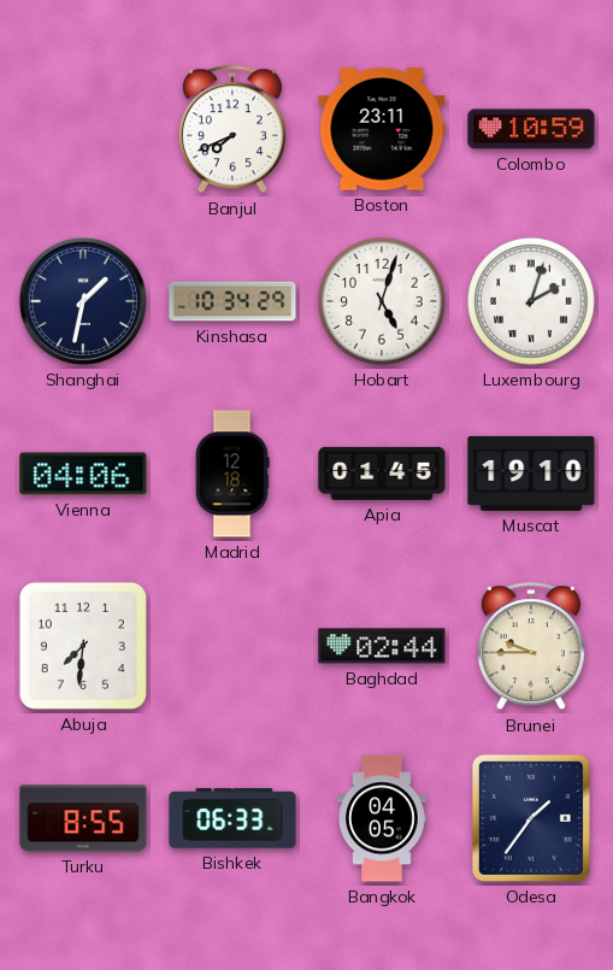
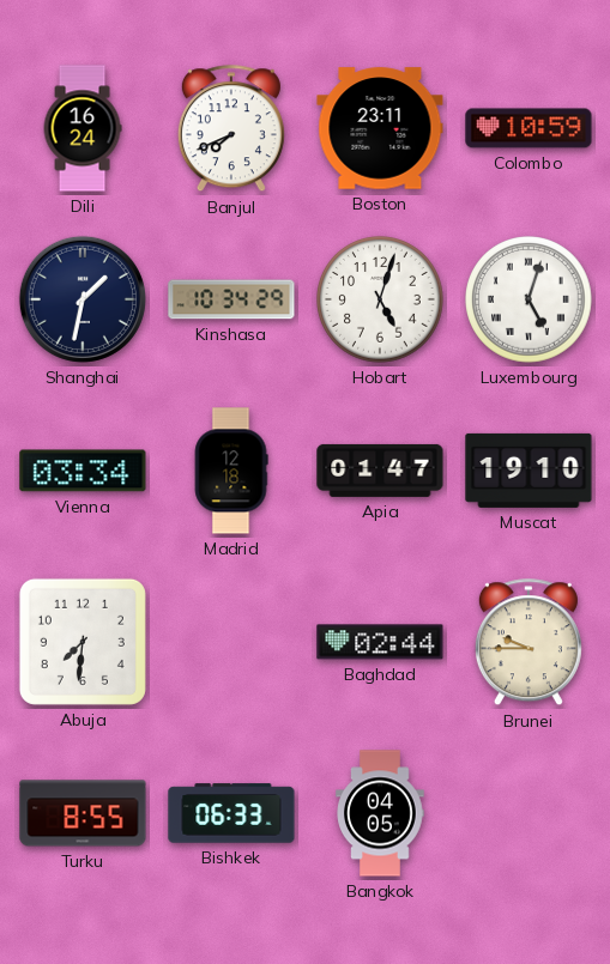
Dili: none -> 16:24 (83, 128)
Luxembourg: 2:03 -> 5:03 (529, 299)
Vienna: 04:06 -> 03:34 (83, 471)
Apia: 01:45 -> 01:47 (380, 471)
Odesa: 1:36 -> none (531, 818)
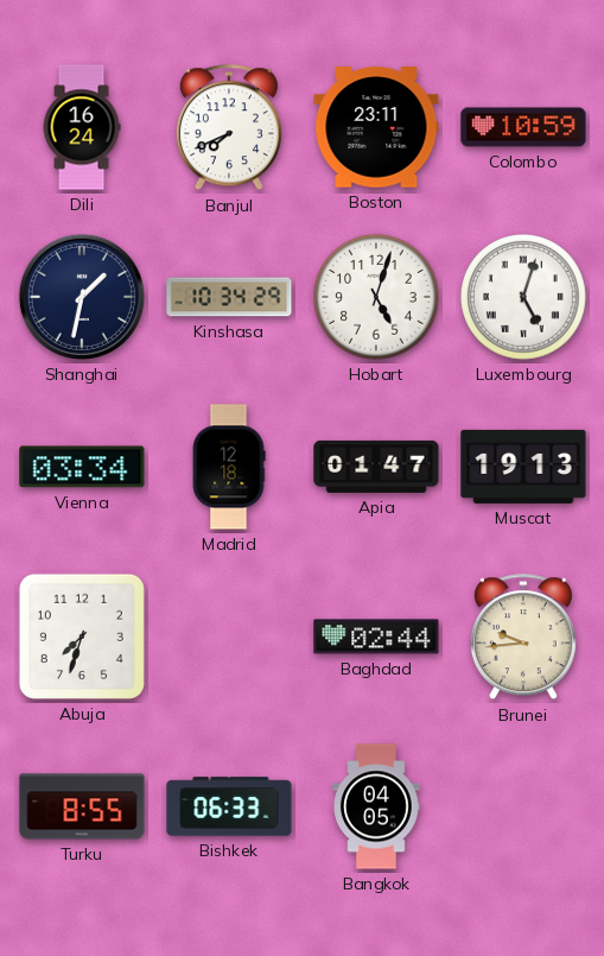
Muscat: 19:10 -> 19:13 (523, 467)
Abuja: 7:31 -> 7:33 (82, 637)
Brunei: 9:45 -> 9:44 (523, 638)
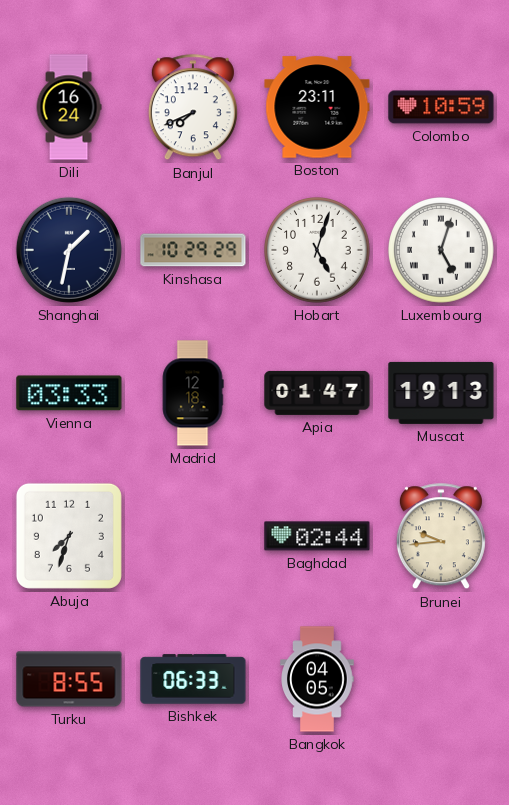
Kinshasa: 10:34 -> 10:29 (193, 250)
Vienna: 03:34 -> 03:33 (69, 393)
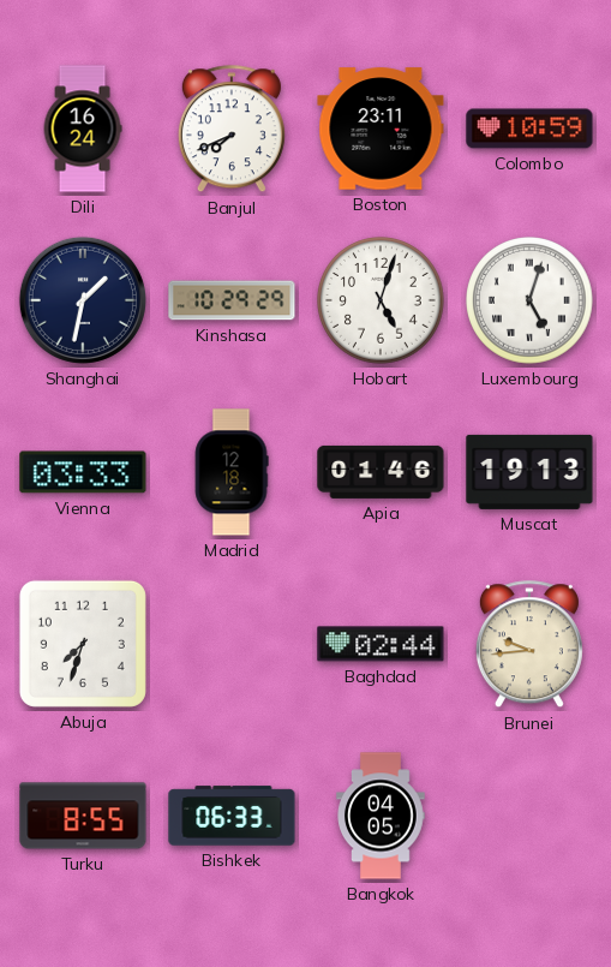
Apia: 01:47 -> 01:46 (381, 472)
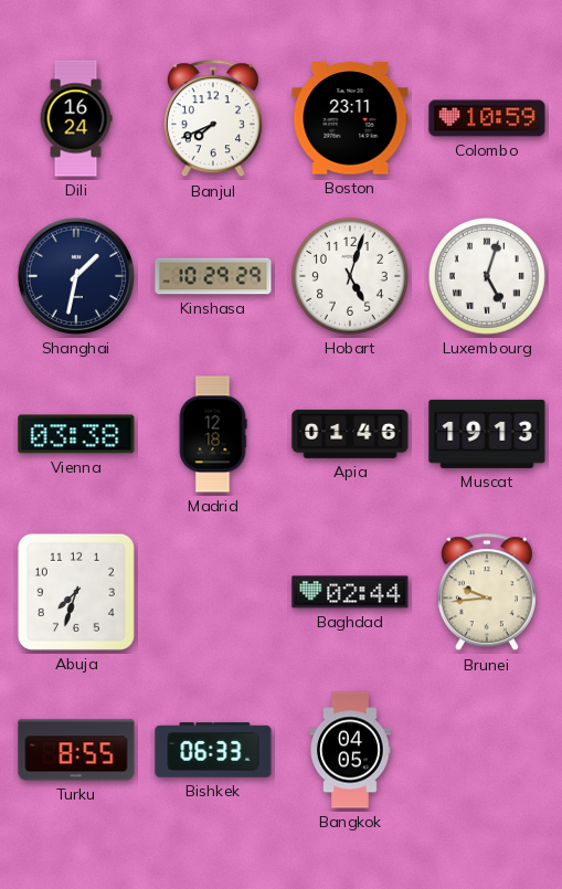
Vienna: 03:33 -> 03:38 (76, 434)
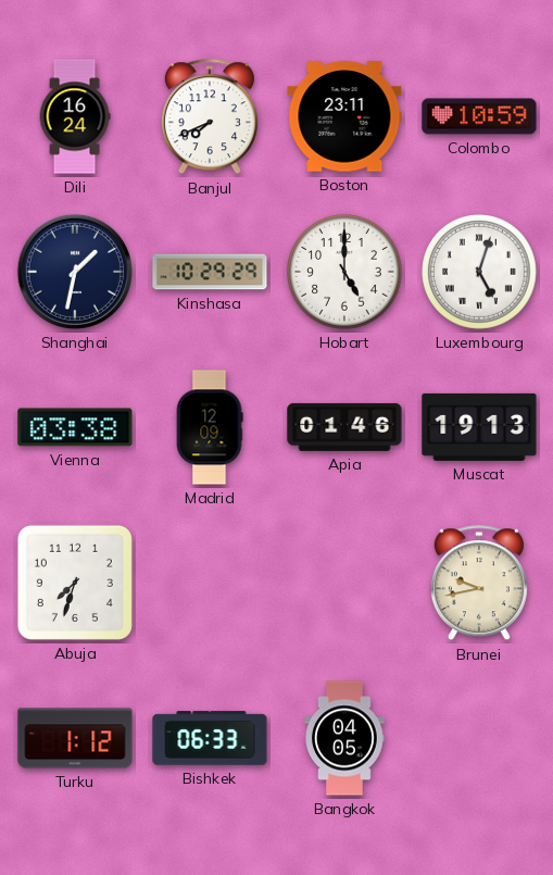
Hobart: 5:03 -> 5:00 (344, 272)
Madrid: 12:18 -> 12:09 (210, 427)
Baghdad: 02:44 -> none (350, 592)
Brunei: 9:44 -> 9:43 (479, 584)
Turku: 8:55 -> 1:12 (75, 738)
